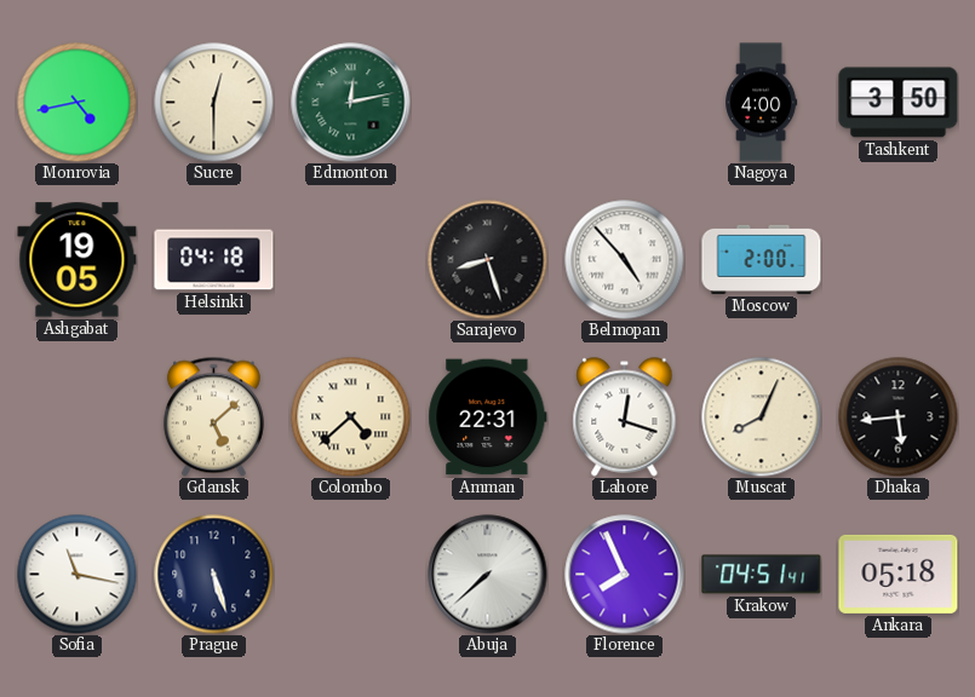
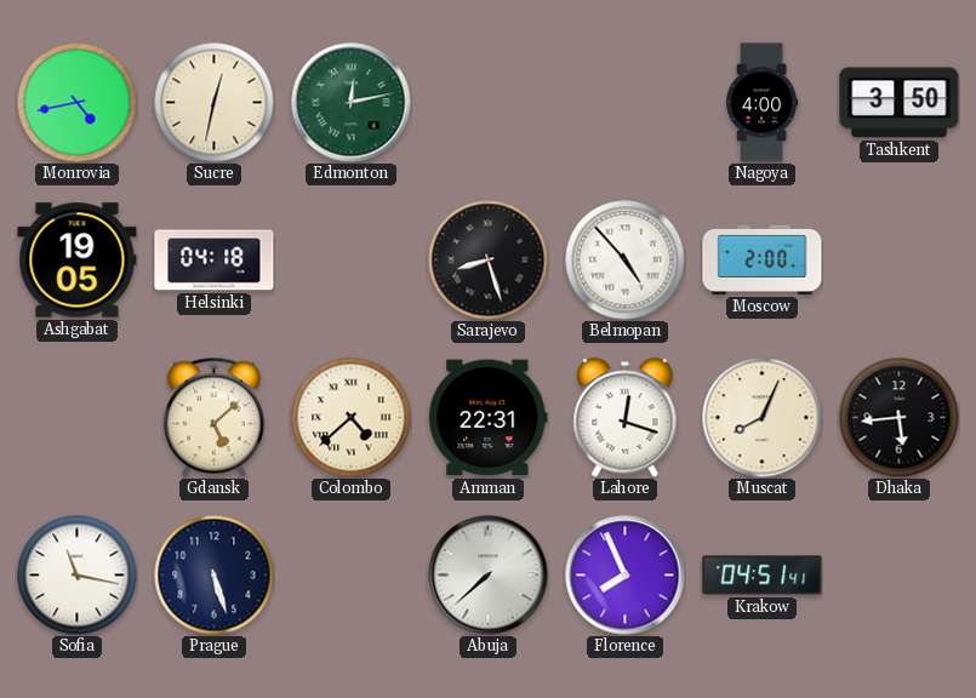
Sucre: 12:30 -> 12:32 (215, 103)
Ankara: 05:18 -> none (899, 574)
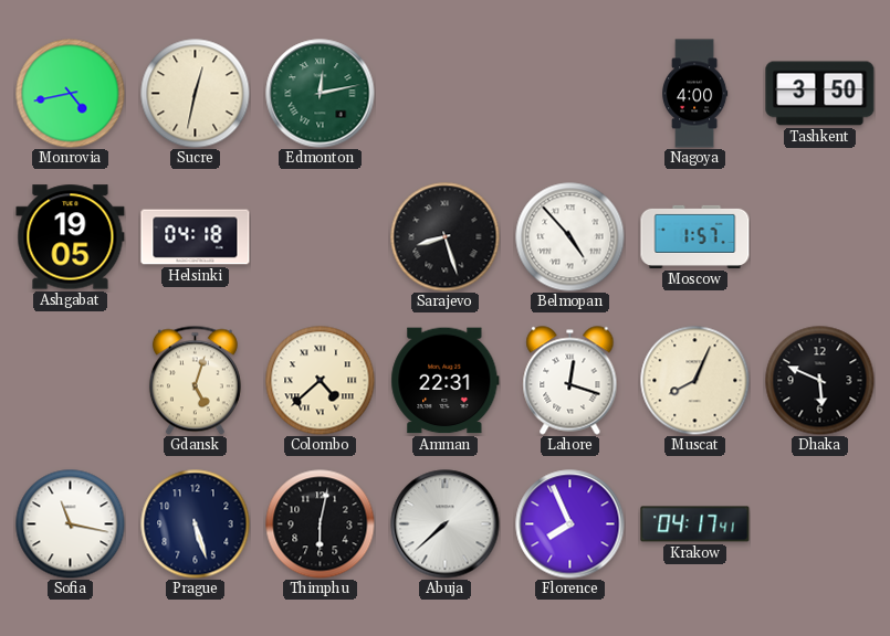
Moscow: 2:00 -> 1:57 (695, 236)
Gdansk: 5:08 -> 5:03 (195, 380)
Dhaka: 5:44 -> 5:49 (820, 381)
Thimphu: none -> 6:02 (321, 524)
Krakow: 04:51 -> 04:17 (695, 524)
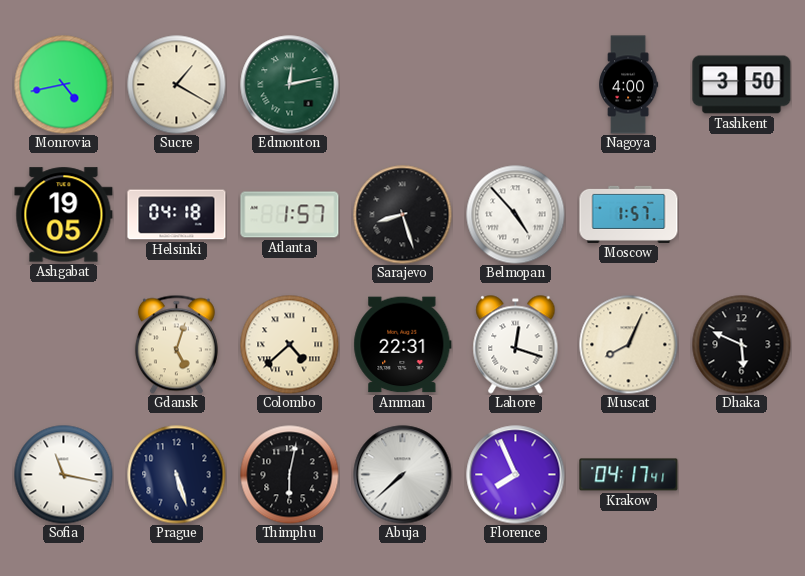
Sucre: 12:32 -> 1:20 (177, 85)
Atlanta: none -> 1:57 (290, 215)
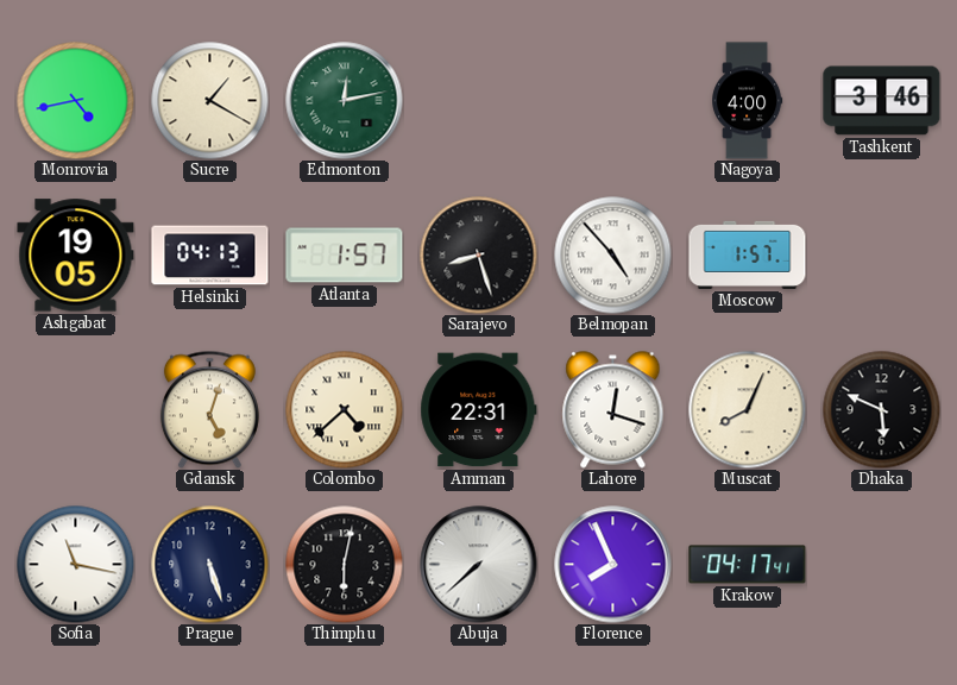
Tashkent: 3:50 -> 3:46 (882, 101)
Helsinki: 04:18 -> 04:13 (210, 256)
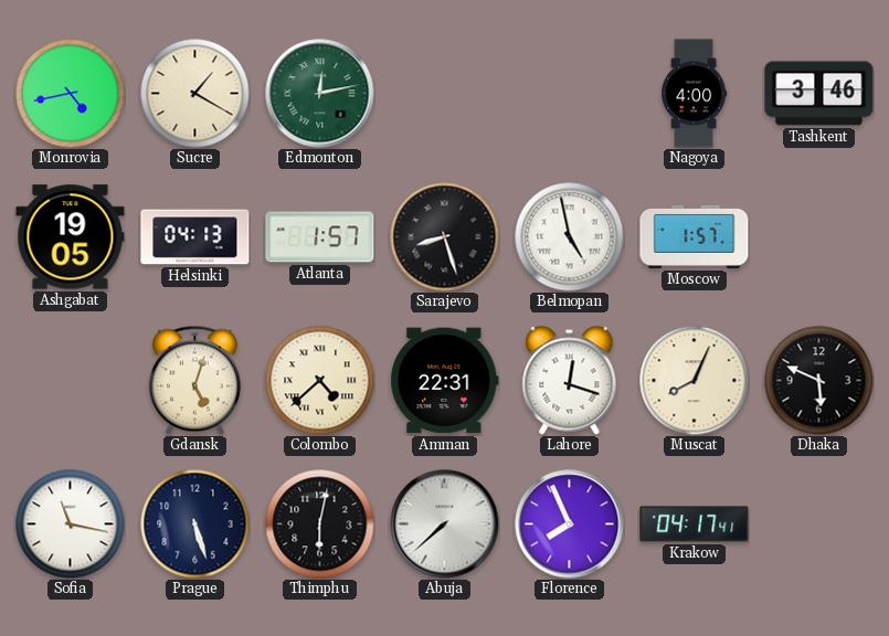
Belmopan: 4:53 -> 4:58 (570, 237)
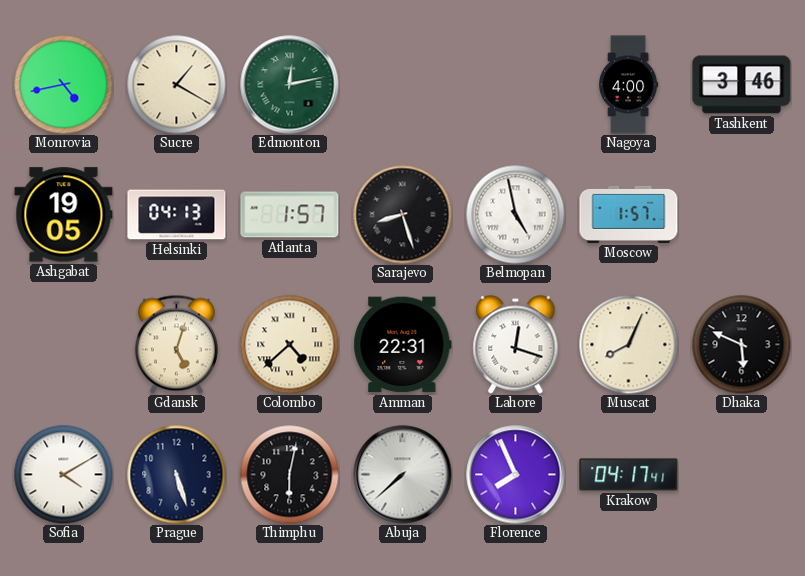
Sofia: 11:17 -> 4:10 (64, 475)
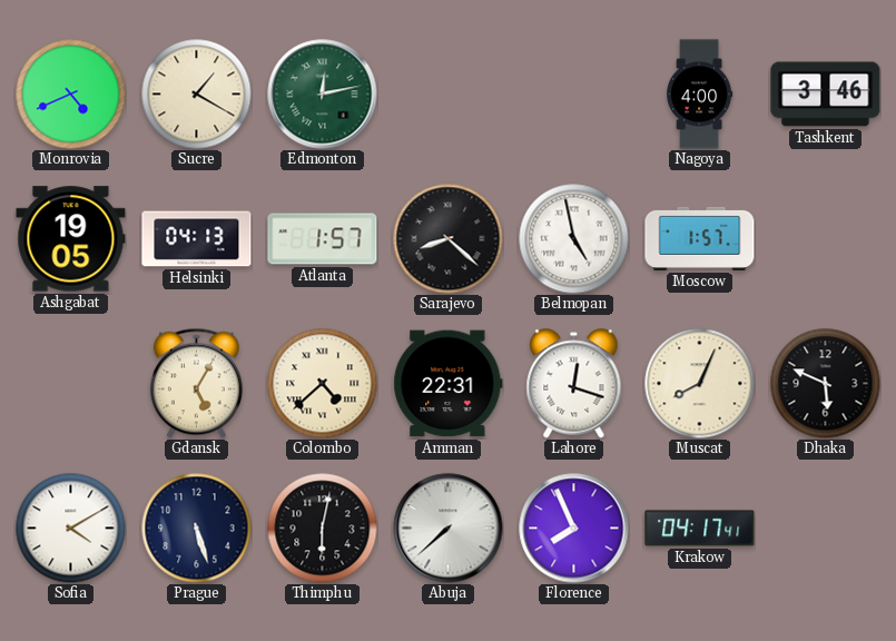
Monrovia: 4:43 -> 4:41 (71, 95)
Sarajevo: 8:27 -> 8:22 (449, 239)
Gdansk: 5:03 -> 5:05 (196, 383)
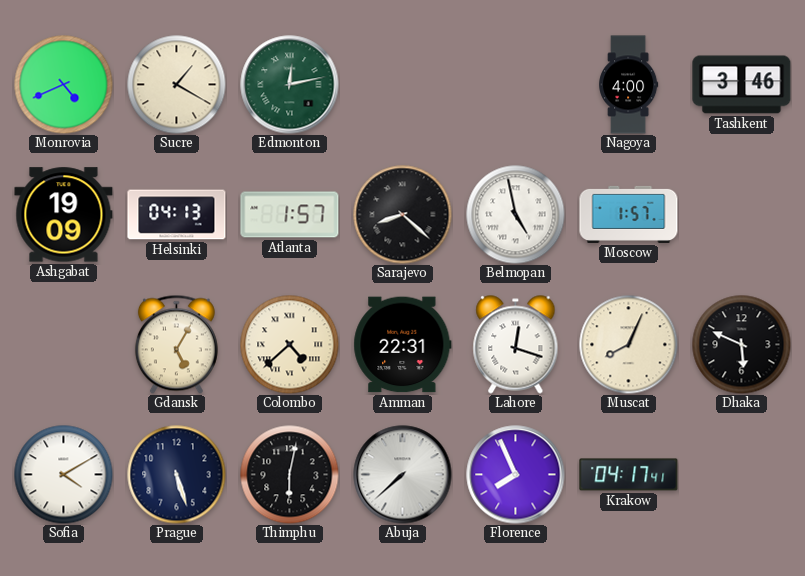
Ashgabat: 19:05 -> 19:09 (64, 215)
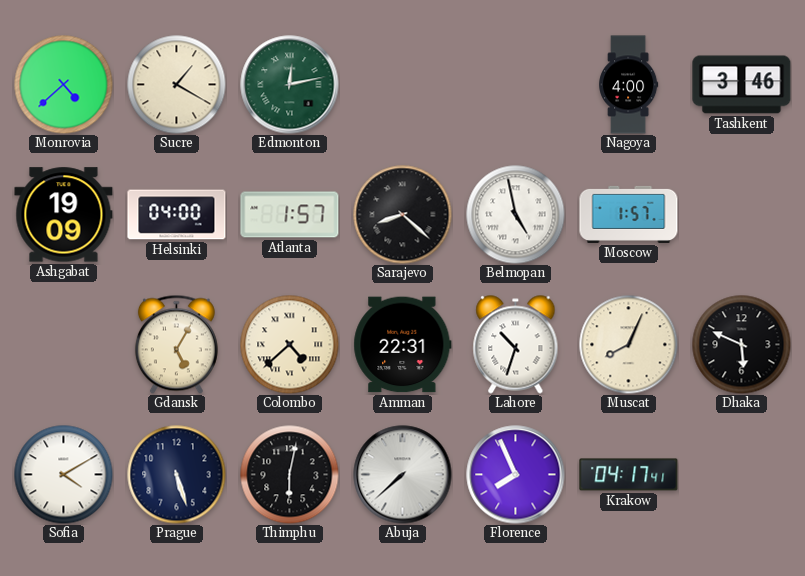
Monrovia: 4:41 -> 4:38 (64, 85)
Helsinki: 04:13 -> 04:00 (177, 215)
Lahore: 12:18 -> 10:33 (516, 345)
